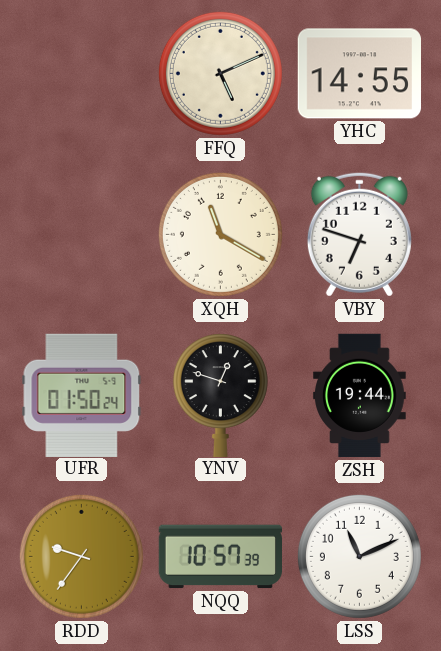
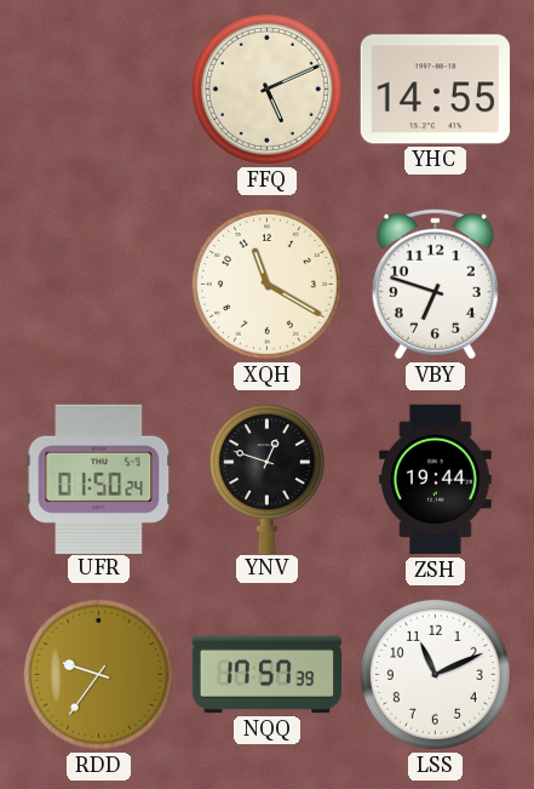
NQQ: 10:57 -> 17:57 (266, 675)
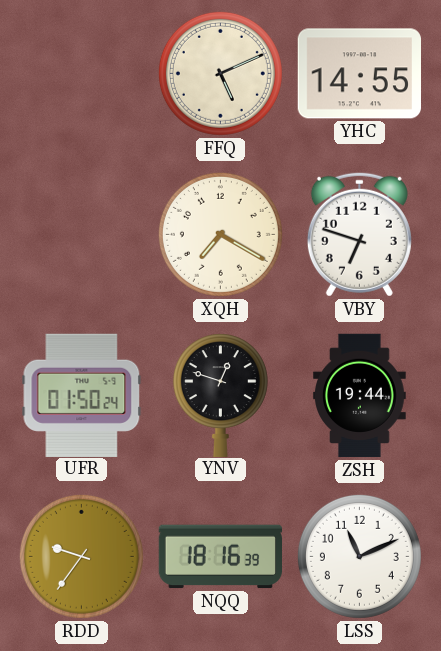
XQH: 11:20 -> 7:20 (220, 234)
NQQ: 17:57 -> 18:16 (220, 557)
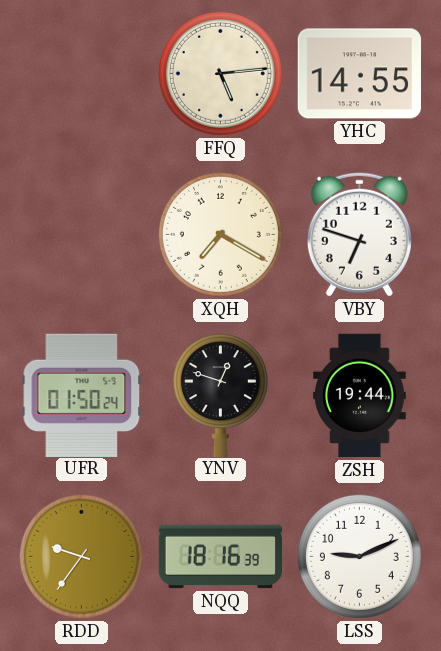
FFQ: 5:11 -> 5:14 (220, 73)
LSS: 11:11 -> 9:11 (359, 556)
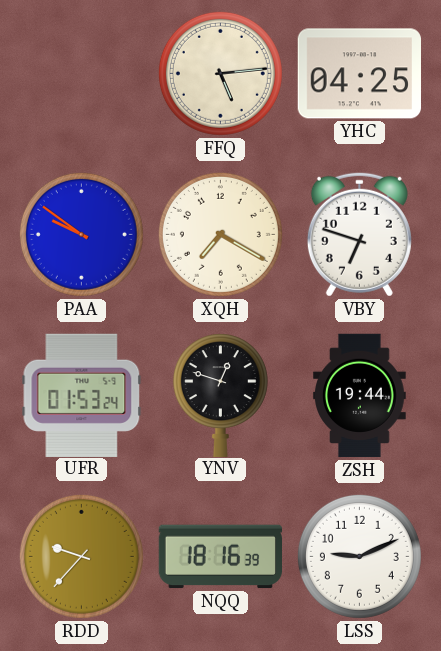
YHC: 14:55 -> 04:25 (359, 74)
PAA: none -> 9:51 (81, 234)
UFR: 01:50 -> 01:53 (82, 395)
RDD: 9:36 -> 9:37 (81, 556)
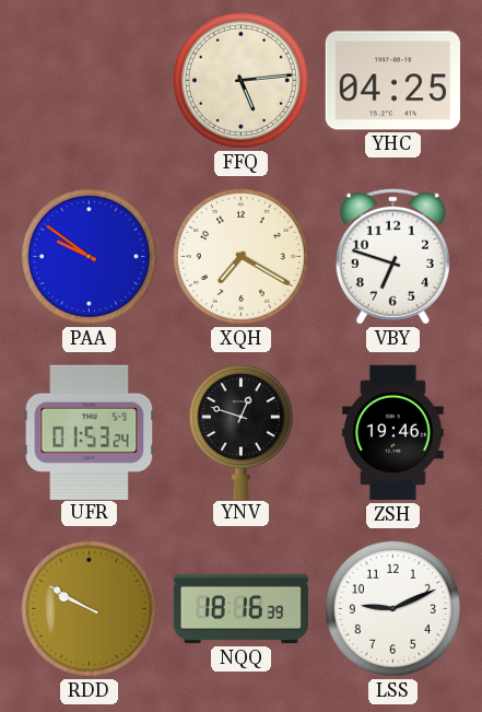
ZSH: 19:44 -> 19:46 (393, 433)
RDD: 9:37 -> 9:50 (89, 608)
